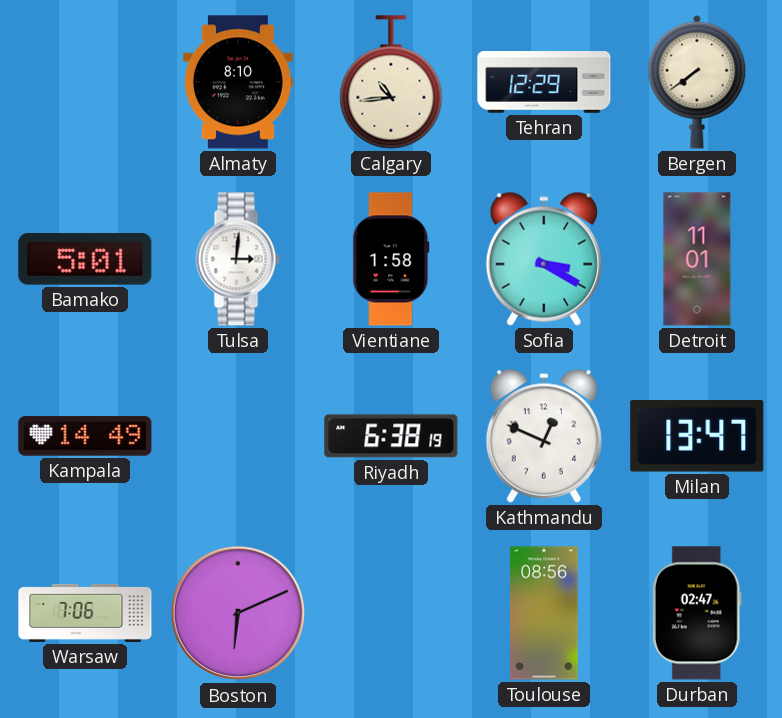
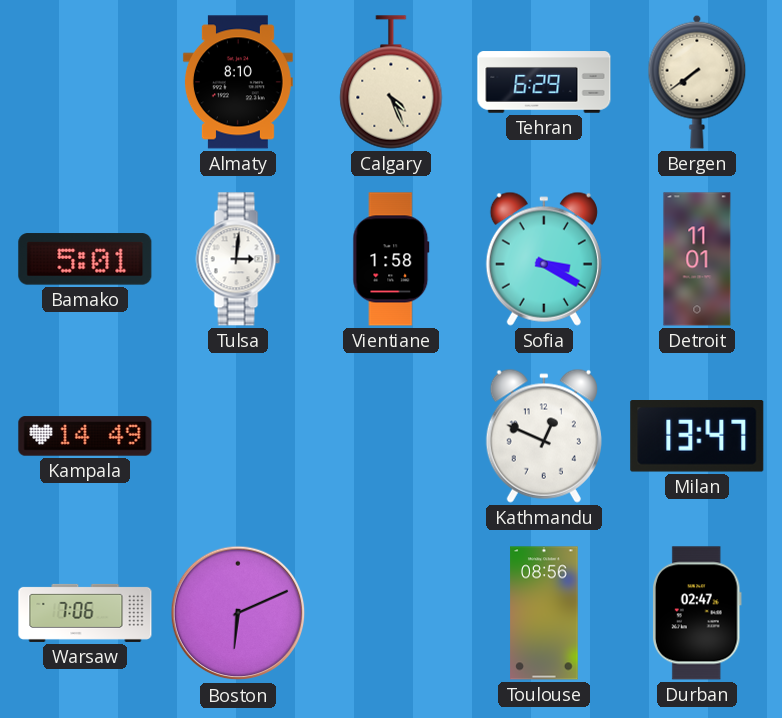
Calgary: 10:44 -> 4:26 (391, 82)
Tehran: 12:29 -> 6:29 (544, 82)
Riyadh: 6:38 -> none (391, 436)
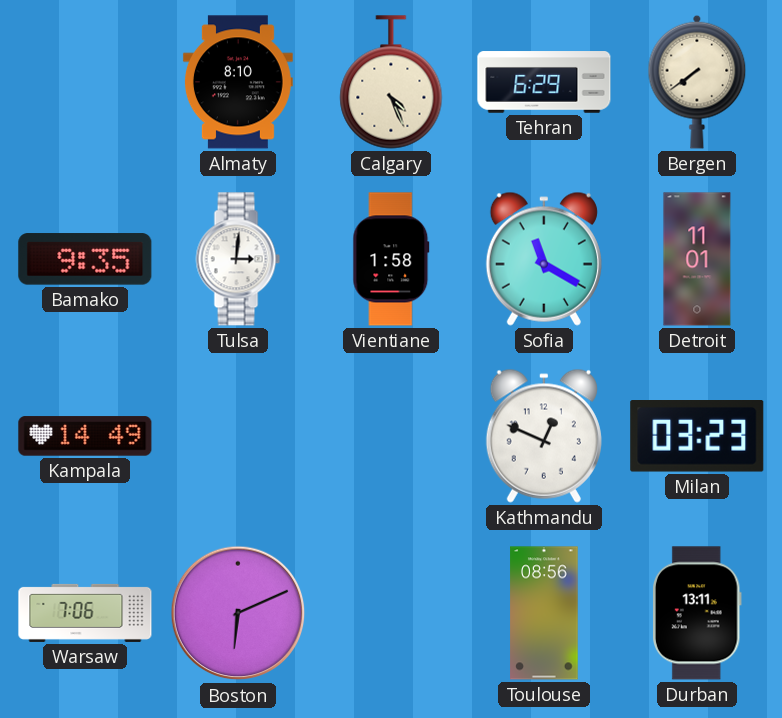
Bamako: 5:01 -> 9:35 (85, 259)
Sofia: 3:20 -> 11:20 (544, 259)
Milan: 13:47 -> 03:23 (697, 437)
Durban: 02:47 -> 13:11 (697, 613)
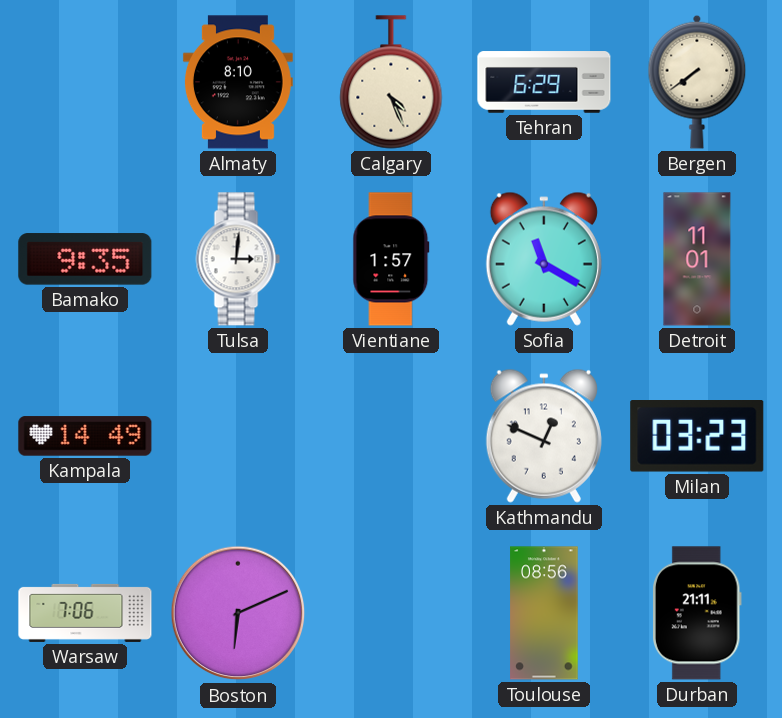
Vientiane: 1:58 -> 1:57 (391, 259)
Durban: 13:11 -> 21:11 (697, 613)
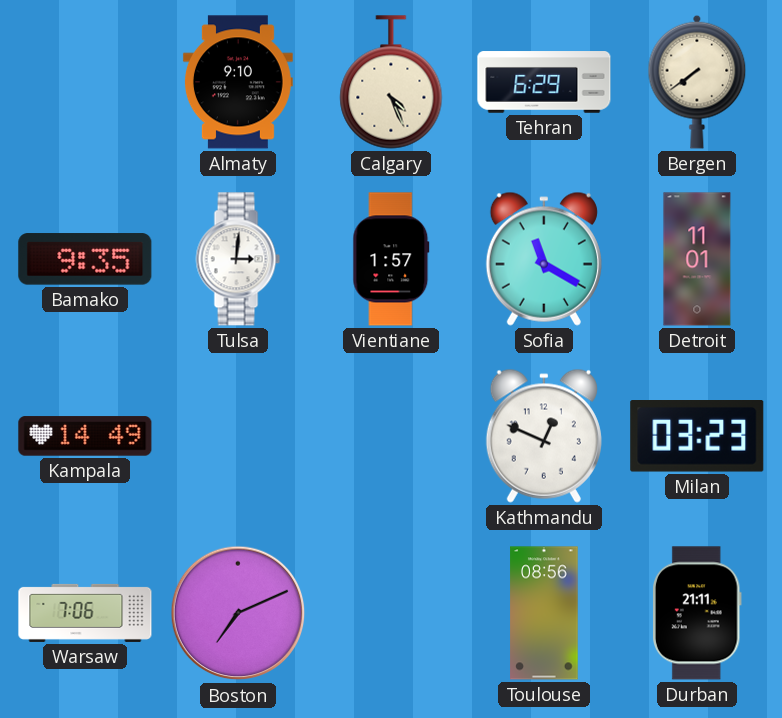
Almaty: 8:10 -> 9:10 (238, 82)
Boston: 6:11 -> 7:11 (238, 613)
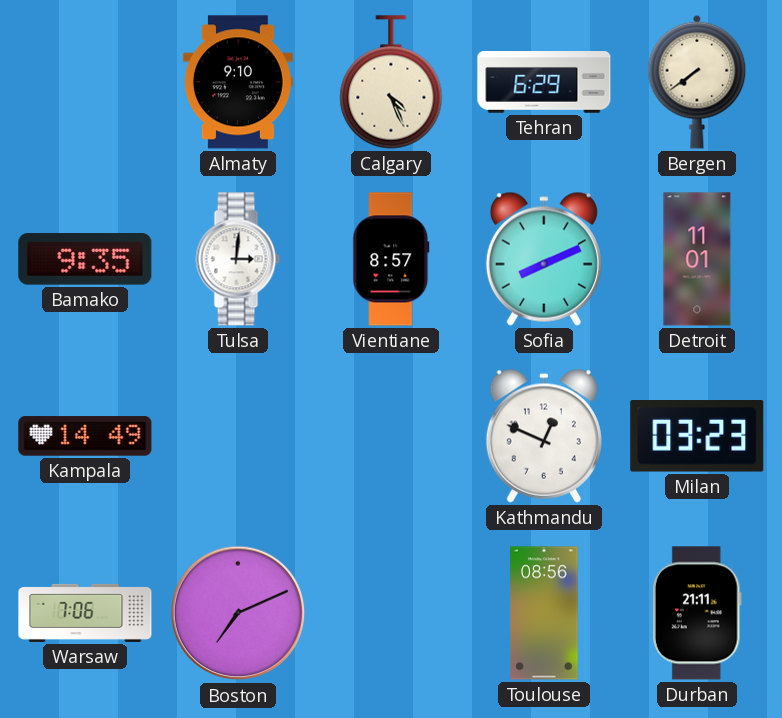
Vientiane: 1:57 -> 8:57 (391, 259)
Sofia: 11:20 -> 8:11 (544, 259)
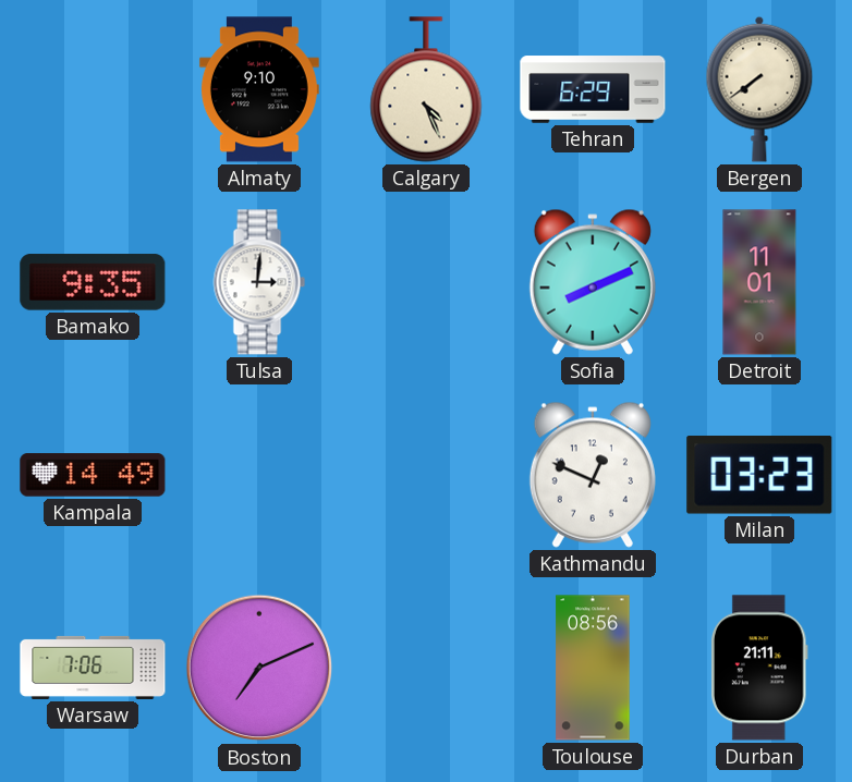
Vientiane: 8:57 -> none (391, 259)
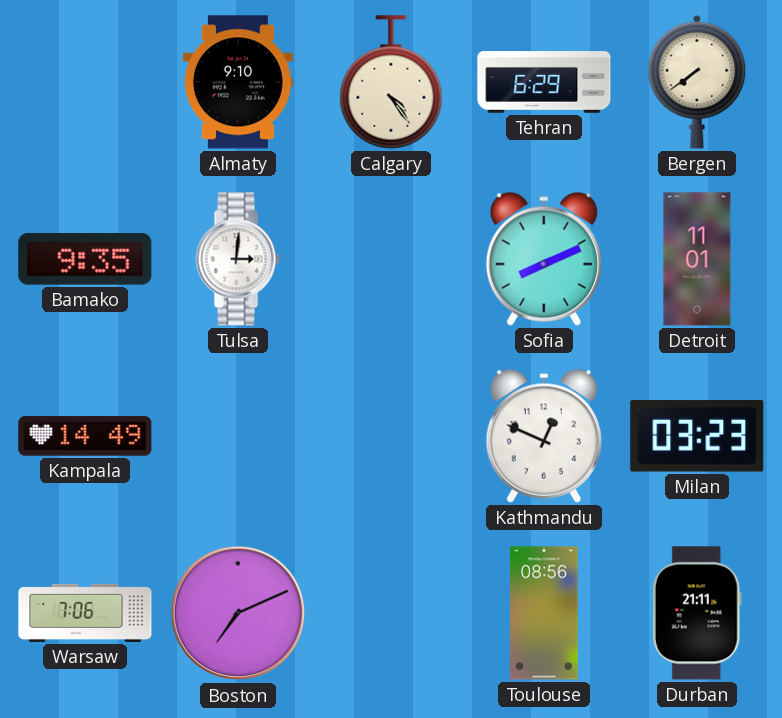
Calgary: 4:26 -> 4:24 (391, 82)
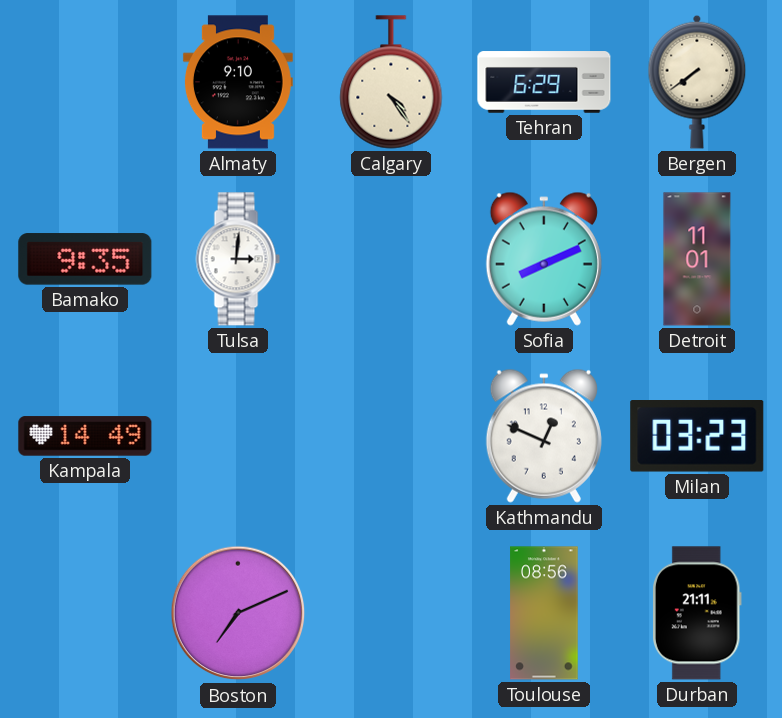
Warsaw: 7:06 -> none (85, 613)
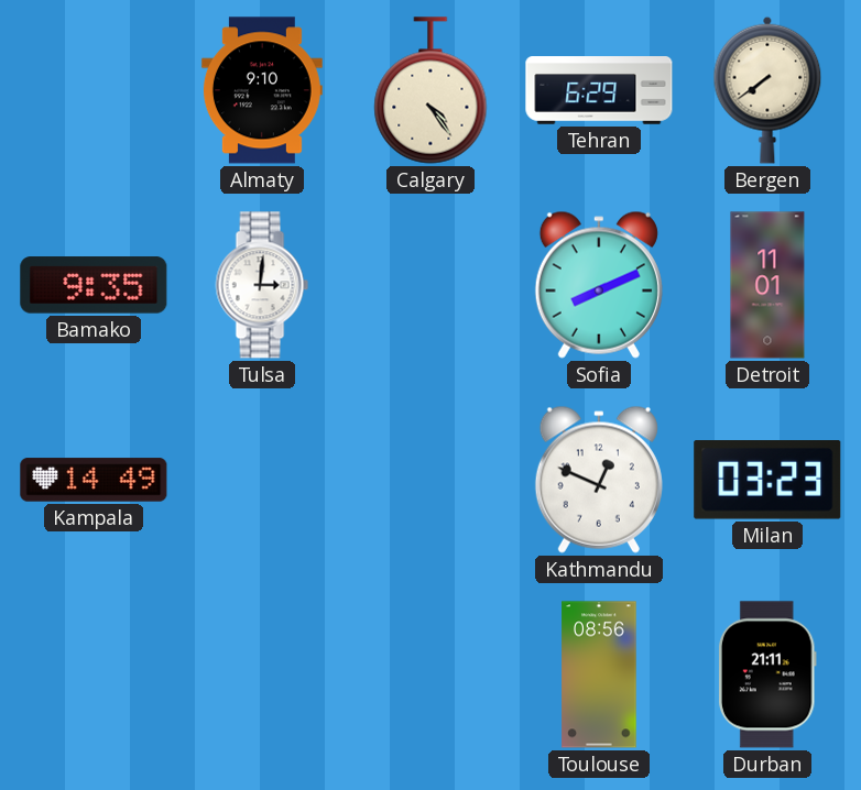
Boston: 7:11 -> none (238, 613)
